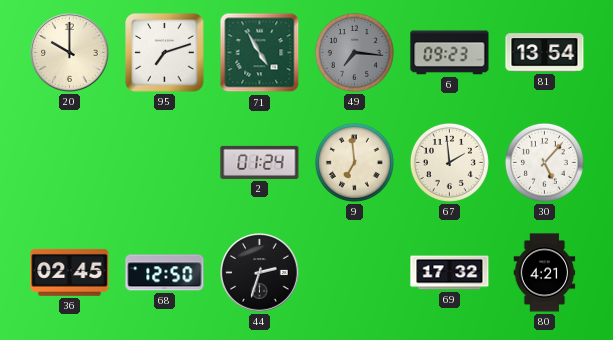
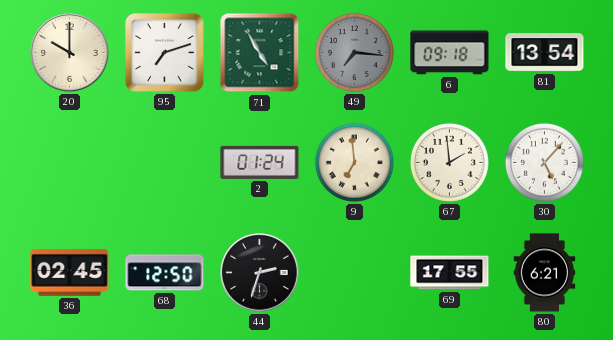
6: 09:23 -> 09:18 (450, 53)
69: 17:32 -> 17:55 (450, 273)
80: 4:21 -> 6:21 (545, 273)
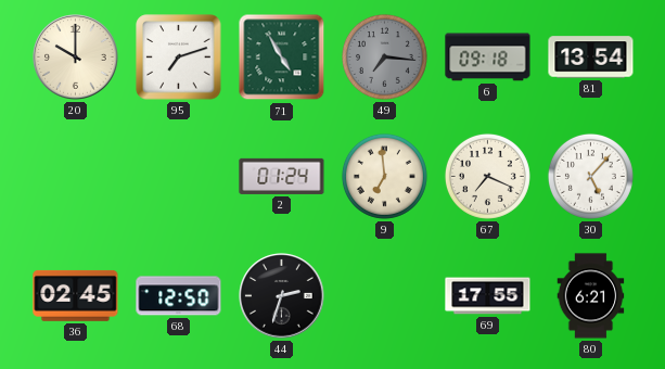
67: 1:59 -> 7:19 (487, 176)
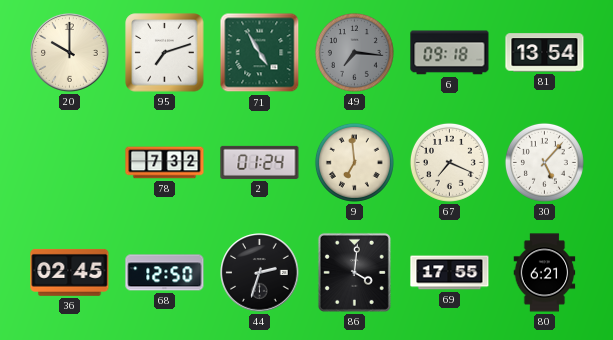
78: none -> 7:32 (165, 163)
86: none -> 4:01 (354, 272)
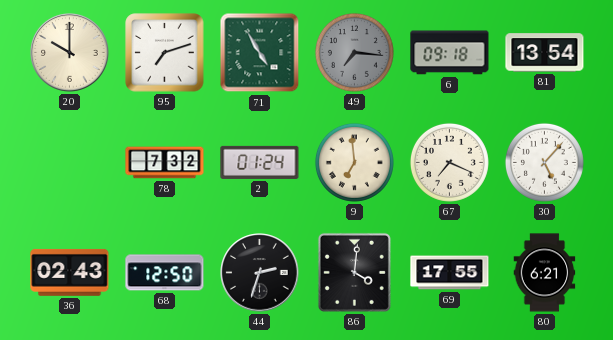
36: 02:45 -> 02:43 (70, 272)
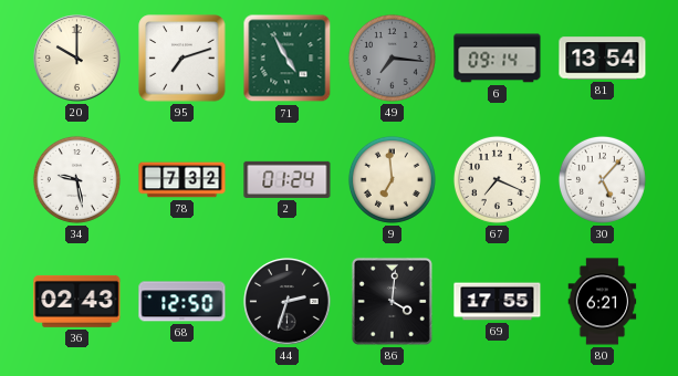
6: 09:18 -> 09:14 (498, 59)
34: none -> 9:28 (76, 179)
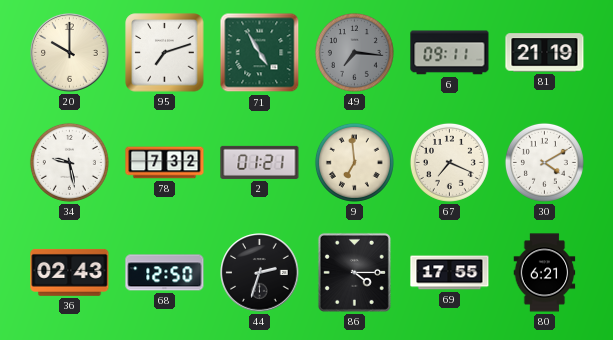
6: 09:14 -> 09:11 (450, 53)
81: 13:54 -> 21:19 (545, 53)
2: 01:24 -> 01:21 (260, 162)
30: 5:07 -> 4:10 (544, 162)
86: 4:01 -> 4:15 (354, 272)
